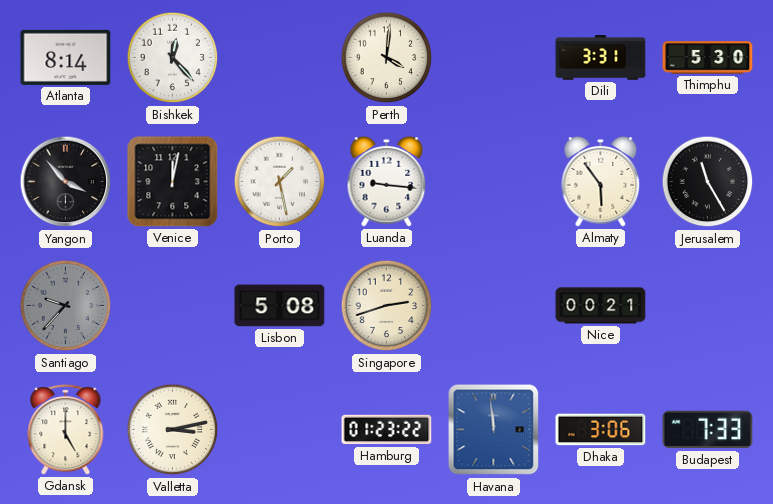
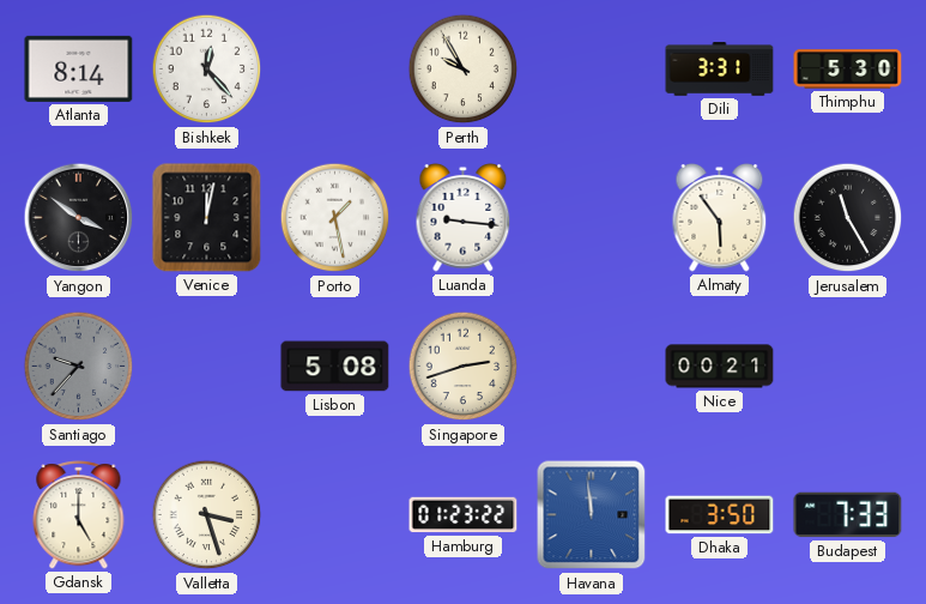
Perth: 4:01 -> 9:55 (464, 70)
Yangon: 3:53 -> 3:51 (79, 218)
Valletta: 3:13 -> 3:27 (207, 515)
Dhaka: 3:06 -> 3:50 (720, 515)
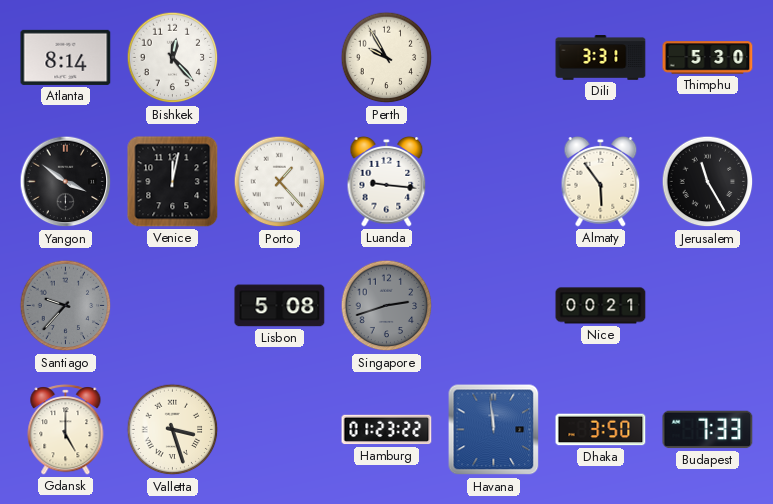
Porto: 1:28 -> 1:23 (280, 182)
Singapore dial: cream -> grey (387, 306)
